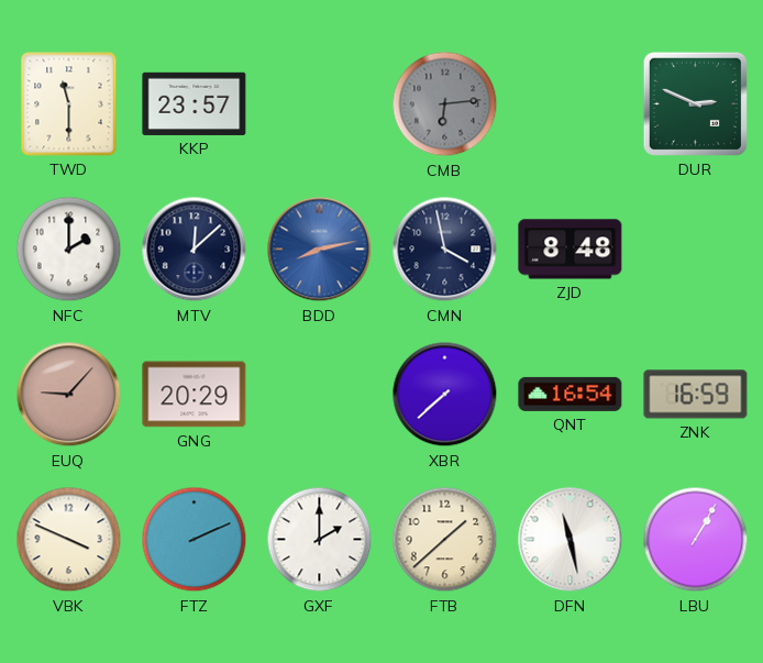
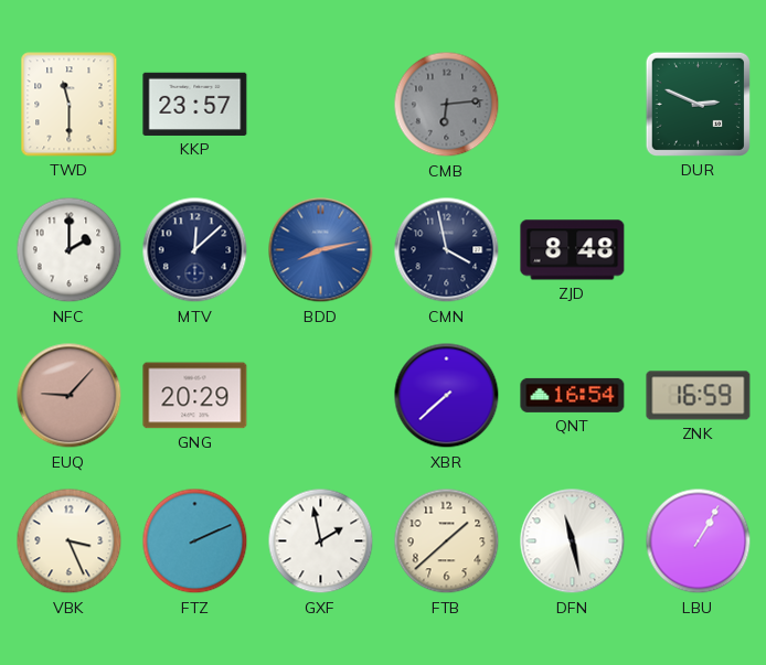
VBK: 3:49 -> 3:26 (70, 541)
GXF: 2:00 -> 1:58 (321, 541)
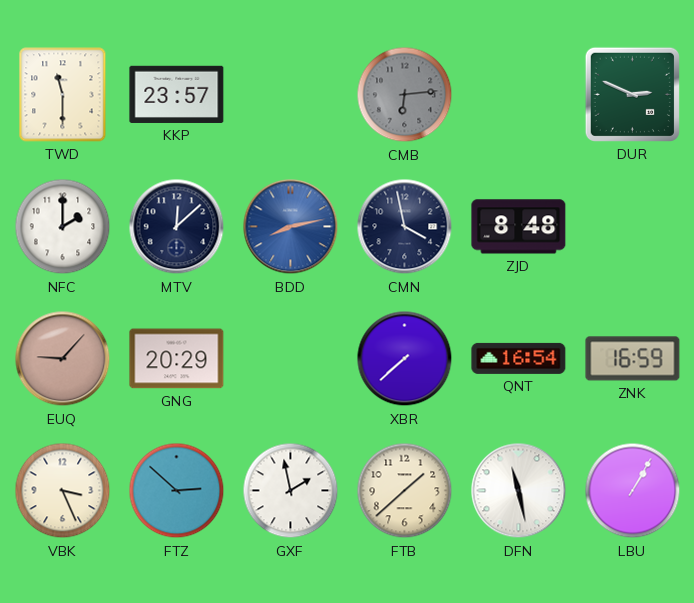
FTZ: 2:11 -> 2:52 (177, 491)
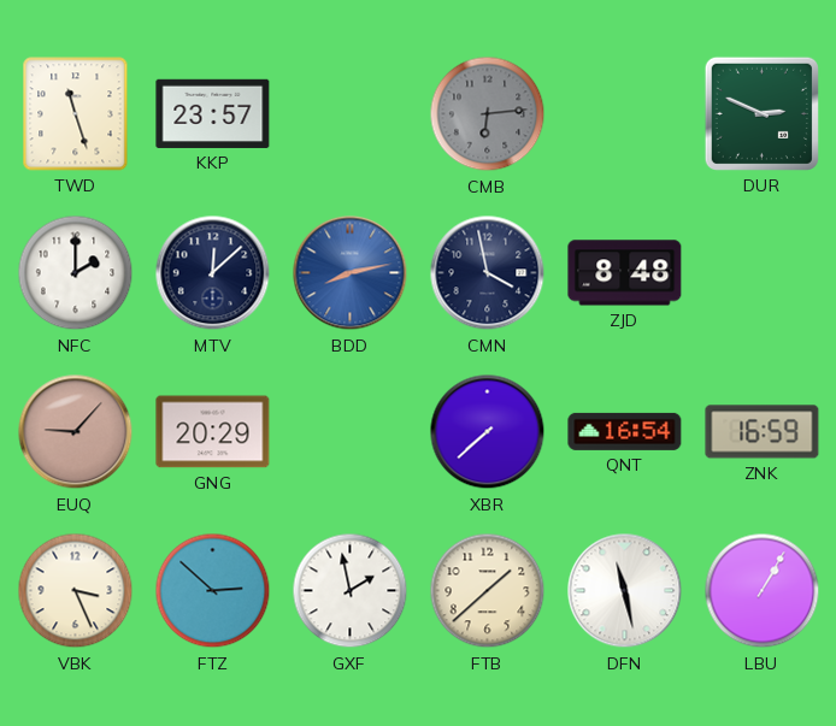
TWD: 11:30 -> 11:27 (76, 114)
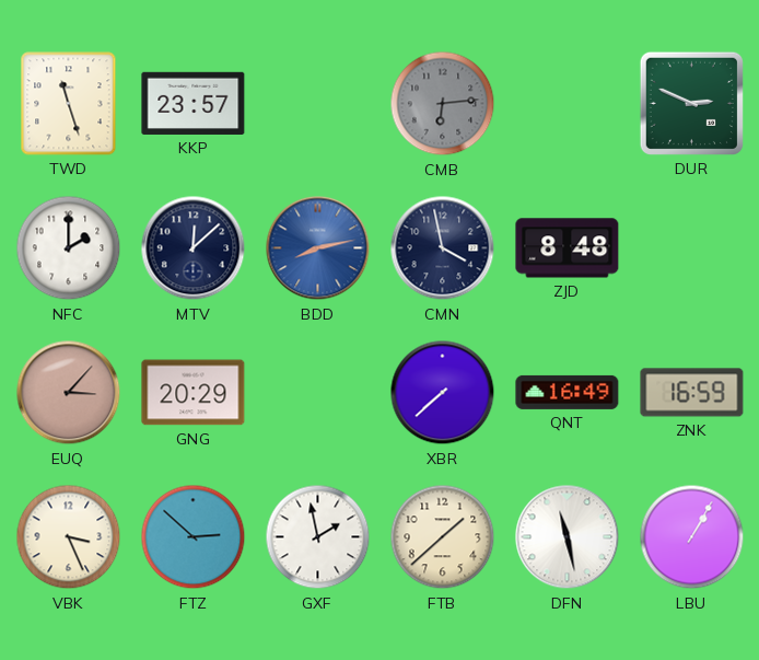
EUQ: 9:07 -> 3:07 (69, 393)
QNT: 16:54 -> 16:49 (568, 392)
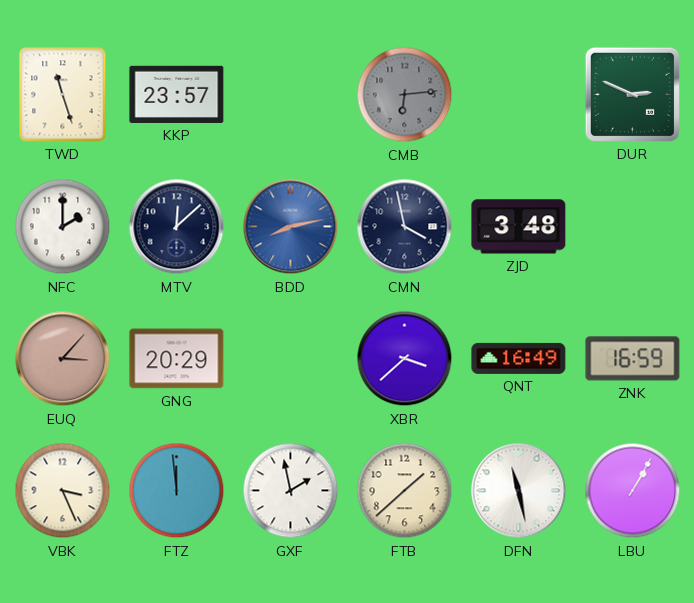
ZJD: 8:48 -> 3:48 (519, 227)
XBR: 7:38 -> 3:38 (405, 359)
FTZ: 2:52 -> 11:59 (177, 491)
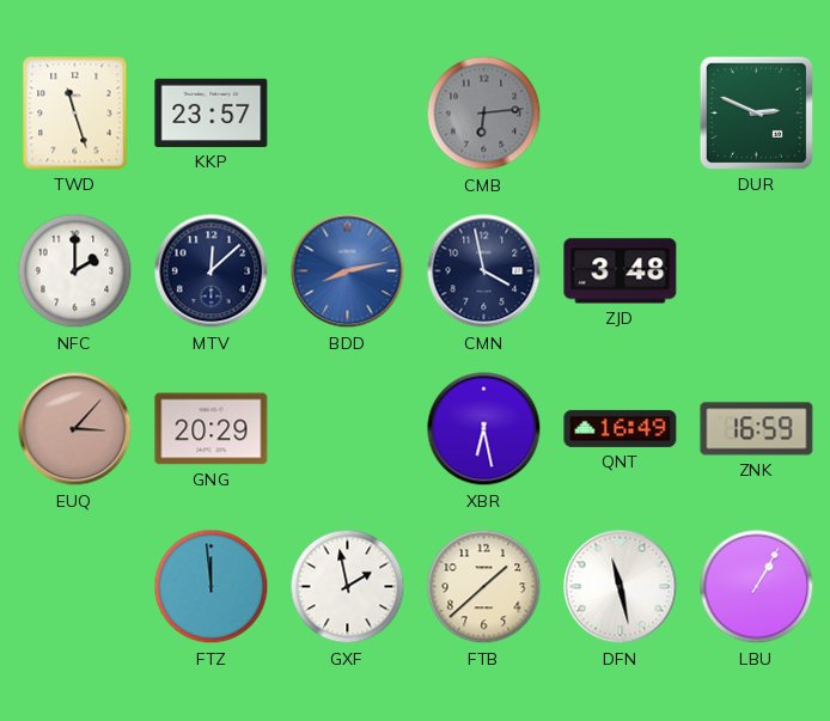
XBR: 3:38 -> 6:28 (484, 429)
VBK: 3:26 -> none (63, 491)
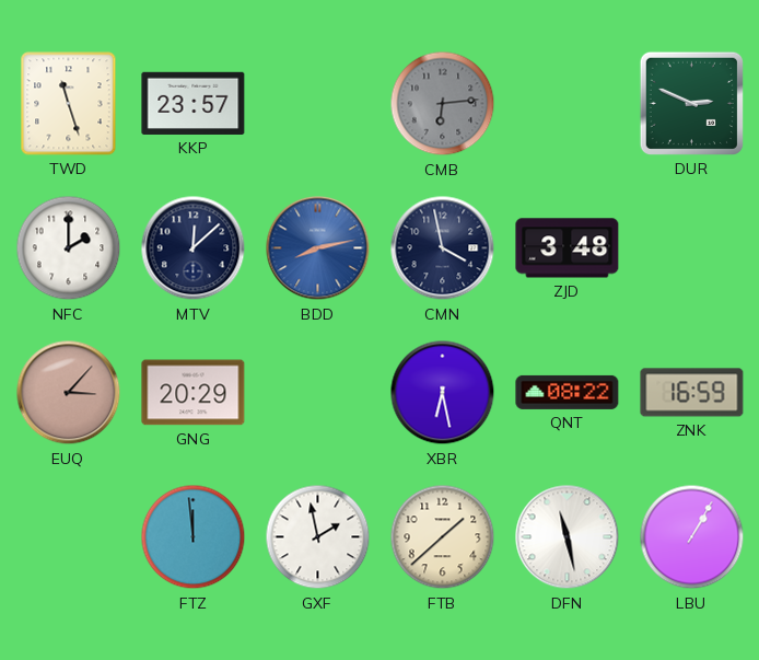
QNT: 16:49 -> 08:22 (568, 392)
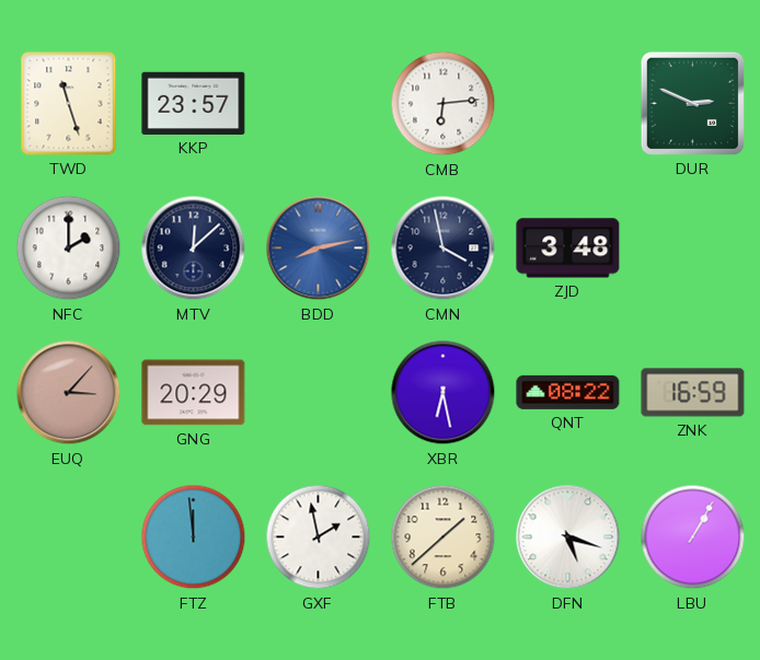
CMB dial: grey -> white (444, 104)
DFN: 11:28 -> 5:18 (568, 537)
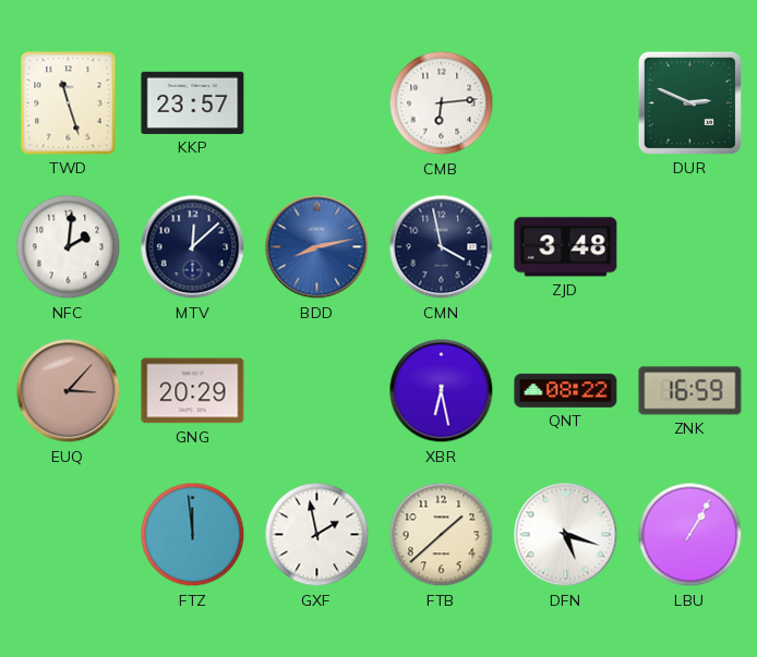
NFC: 2:00 -> 2:01 (69, 247)
